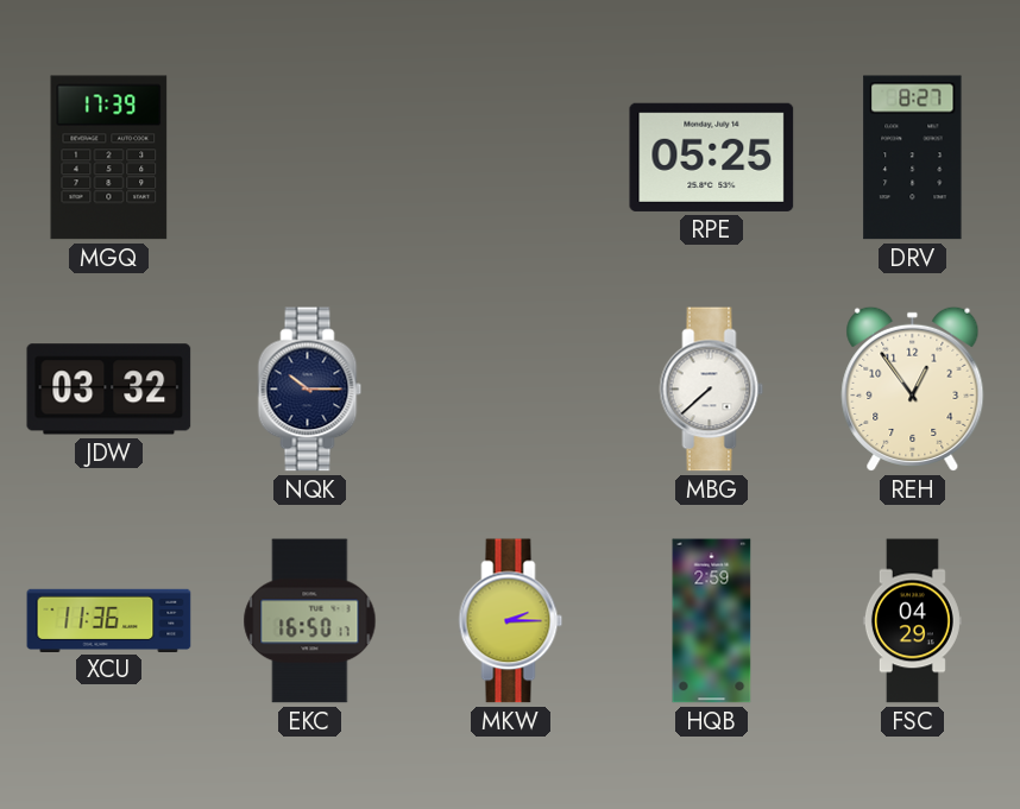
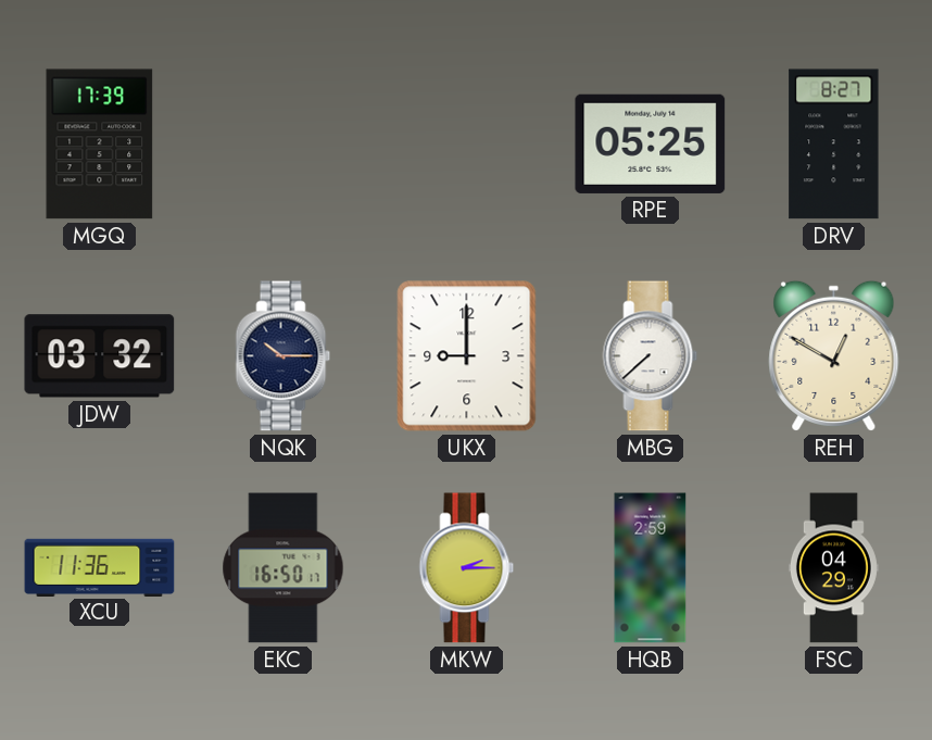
UKX: none -> 9:00 (467, 356)
REH: 12:54 -> 12:50 (834, 355)
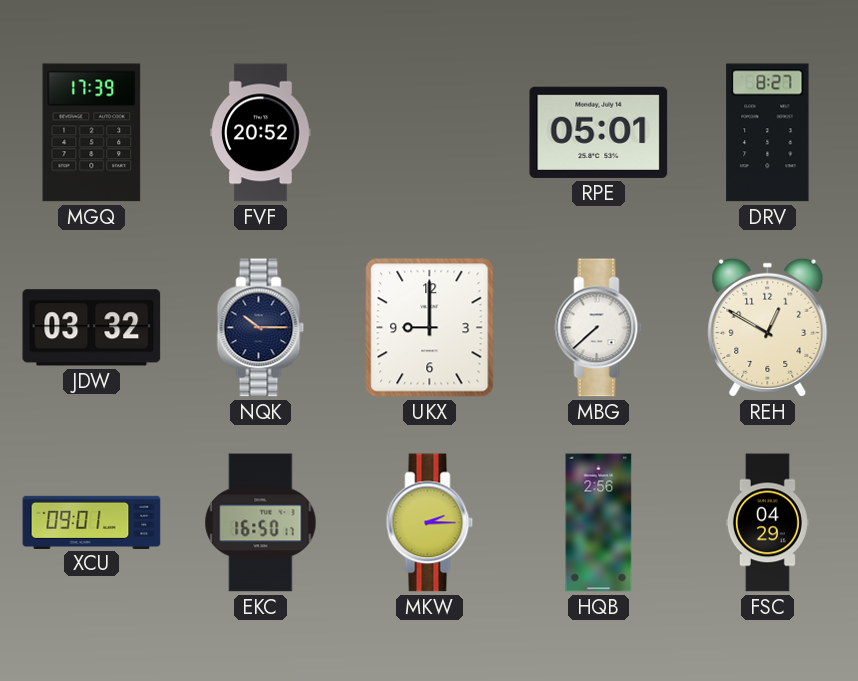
FVF: none -> 20:52 (261, 133)
RPE: 05:25 -> 05:01 (599, 132)
XCU: 11:36 -> 09:01 (92, 522)
HQB: 2:59 -> 2:56 (599, 523)
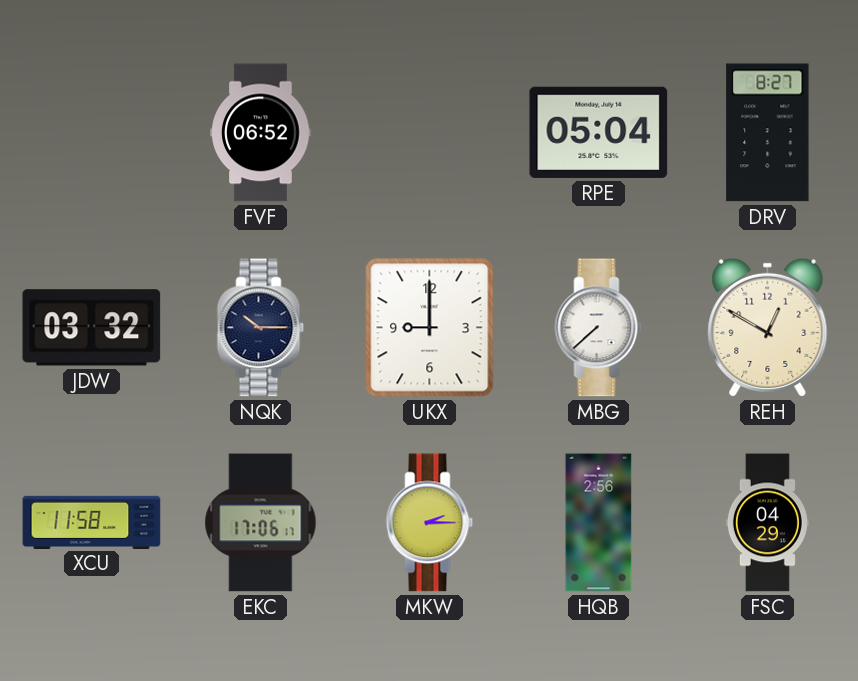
MGQ: 17:39 -> none (92, 133)
FVF: 20:52 -> 06:52 (261, 133)
RPE: 05:01 -> 05:04 (599, 132)
XCU: 09:01 -> 11:58 (92, 522)
EKC: 16:50 -> 17:06 (261, 523)
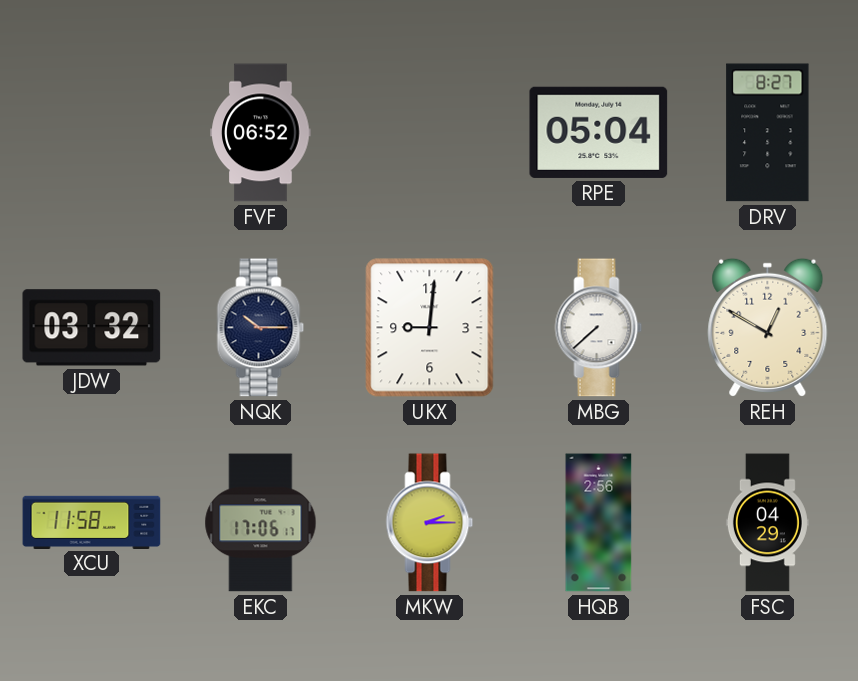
UKX: 9:00 -> 9:01 (430, 328)
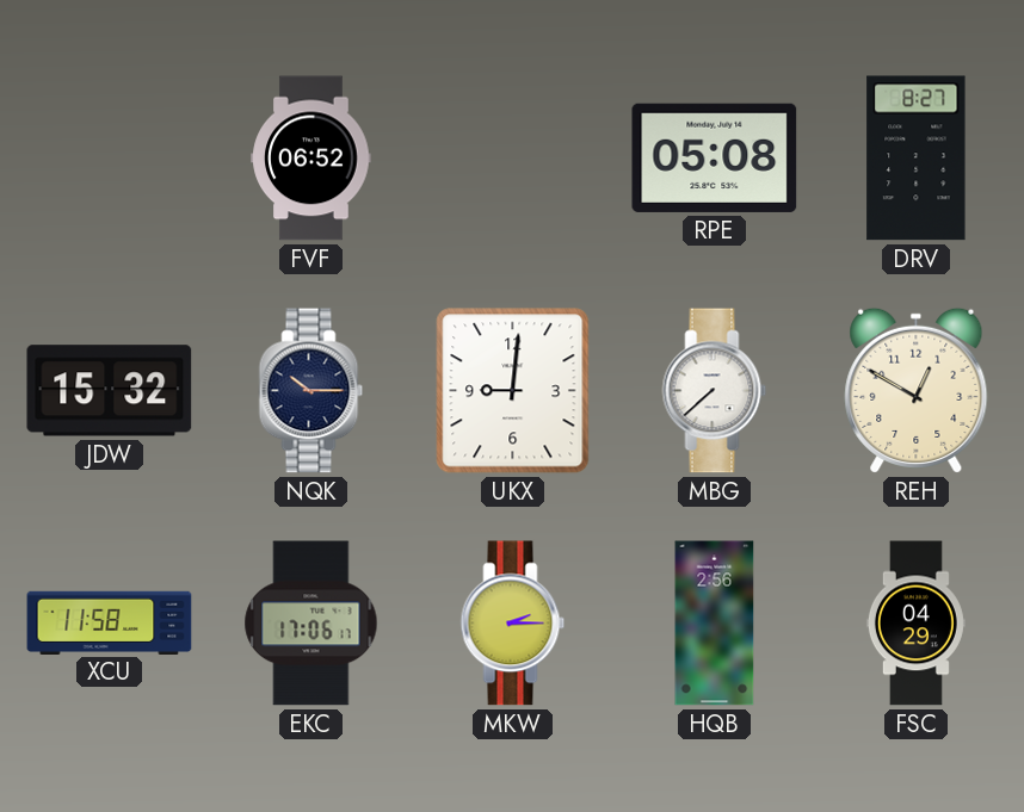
RPE: 05:04 -> 05:08 (715, 157)
JDW: 03:32 -> 15:32 (110, 391)
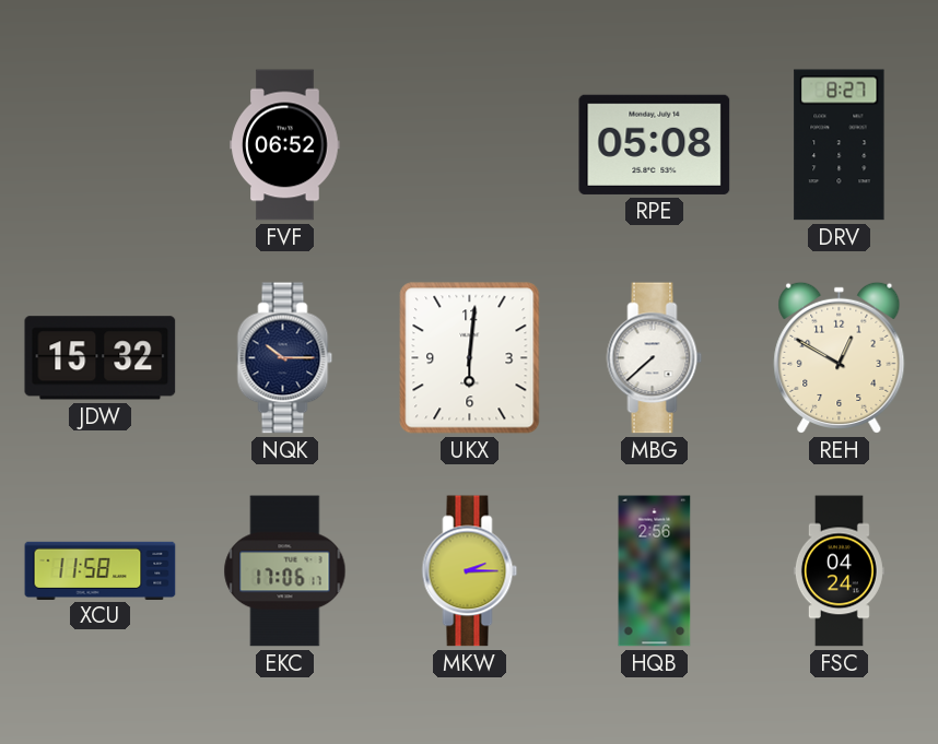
UKX: 9:01 -> 6:01 (470, 358)
FSC: 04:29 -> 04:24 (839, 571)
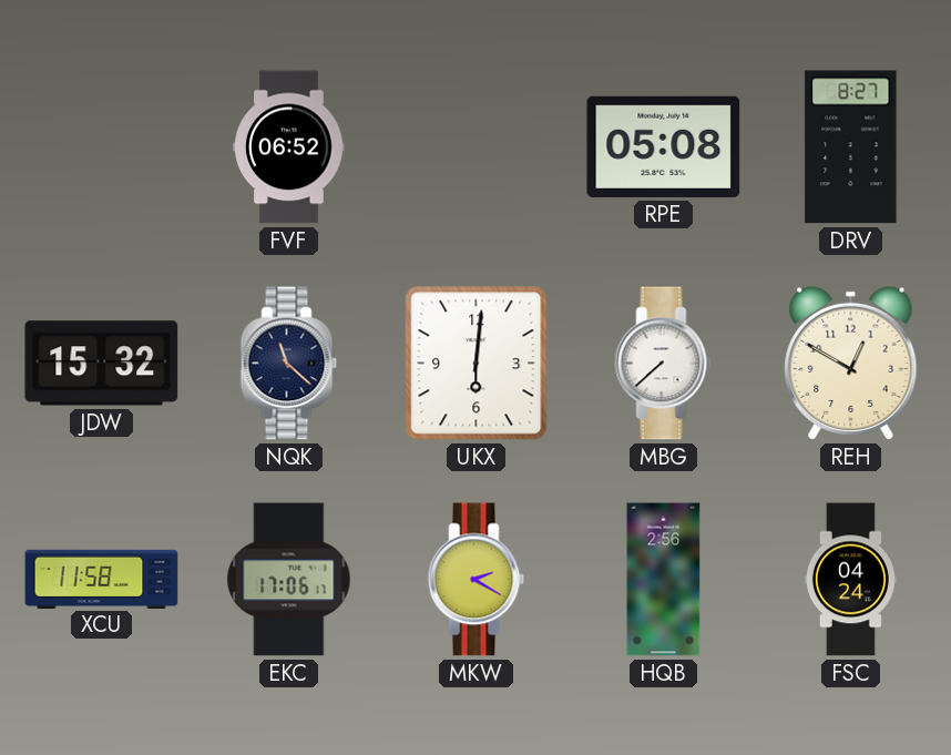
NQK: 10:15 -> 11:22 (289, 364)
MKW: 2:15 -> 2:20 (477, 580)
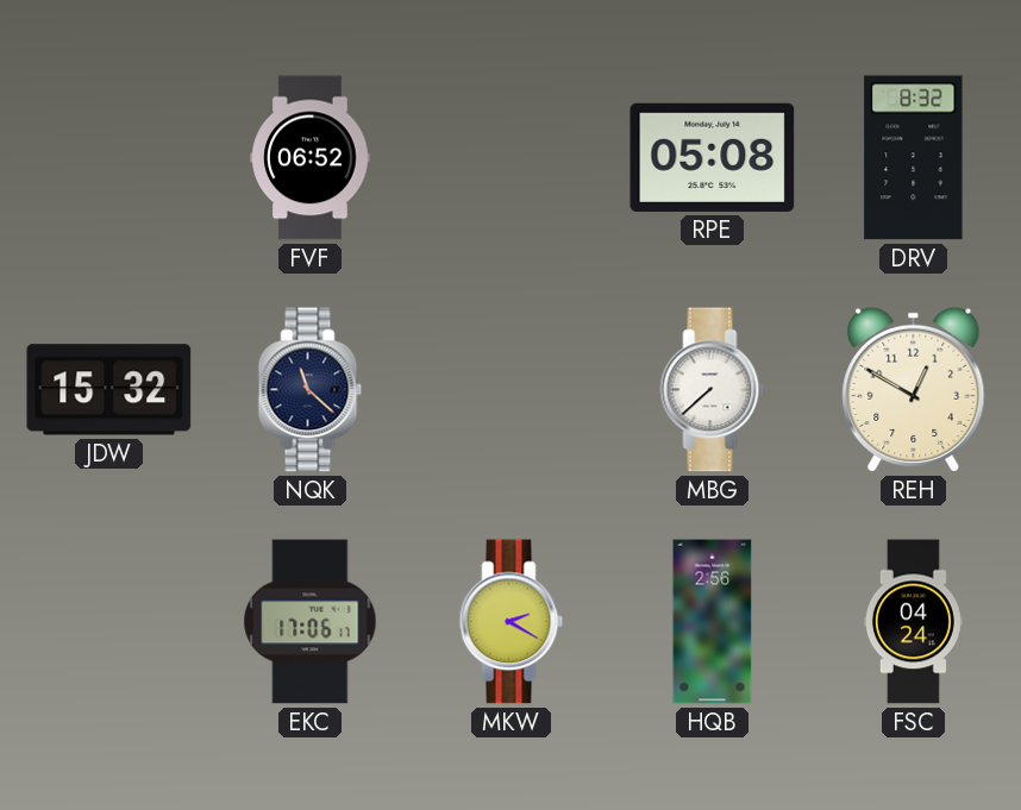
DRV: 8:27 -> 8:32 (914, 158)
UKX: 6:01 -> none (477, 364)
XCU: 11:58 -> none (102, 579)
